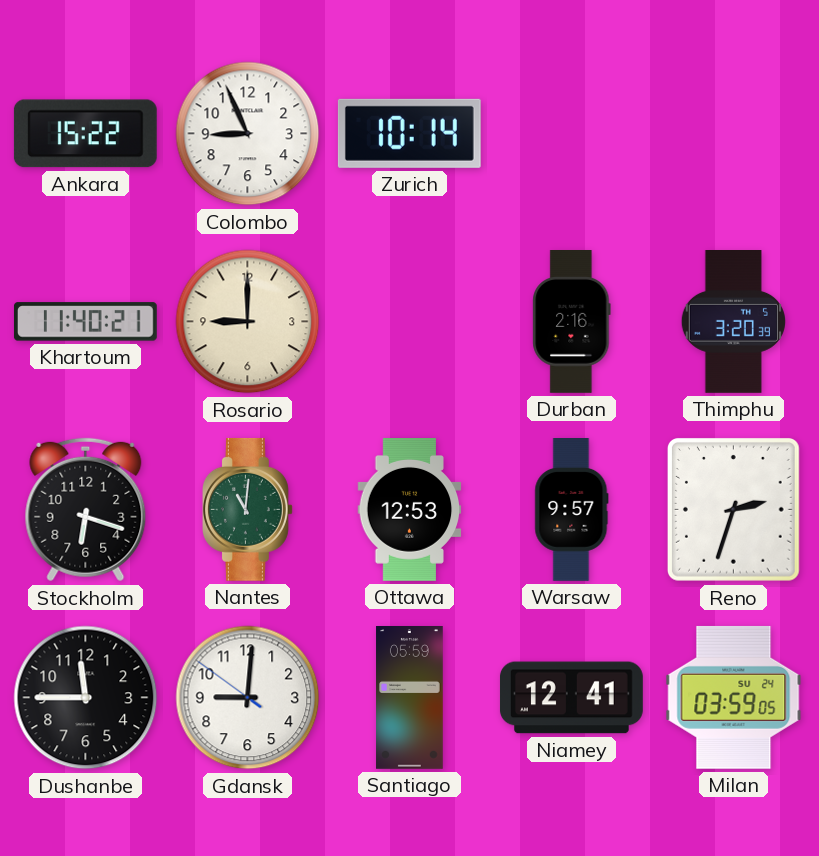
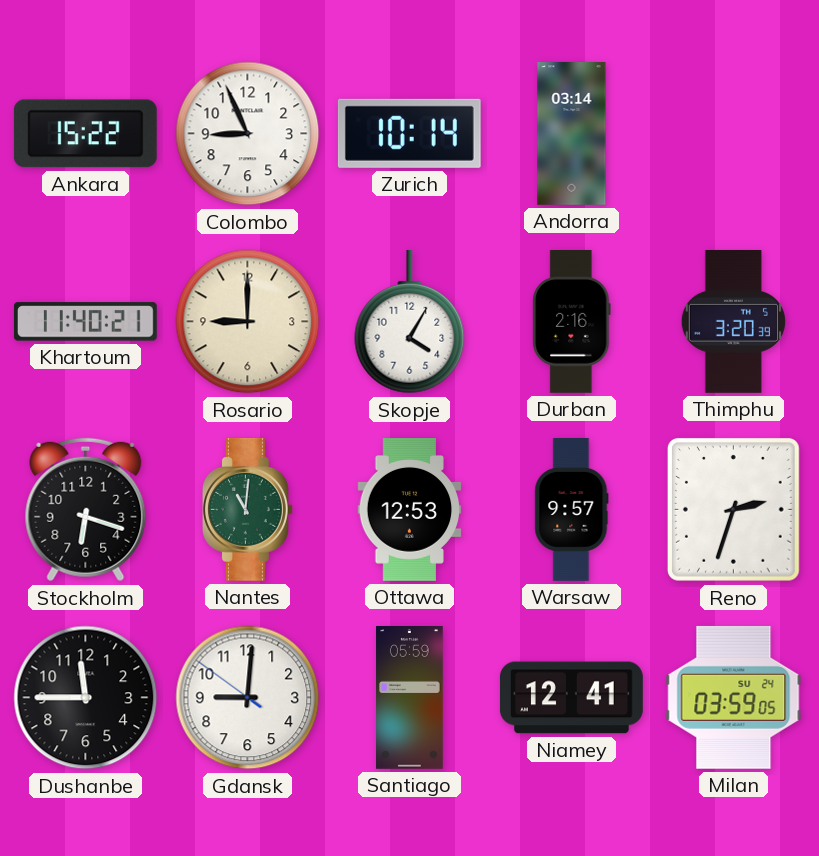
Andorra: none -> 03:14 (572, 134)
Skopje: none -> 4:05 (410, 322)
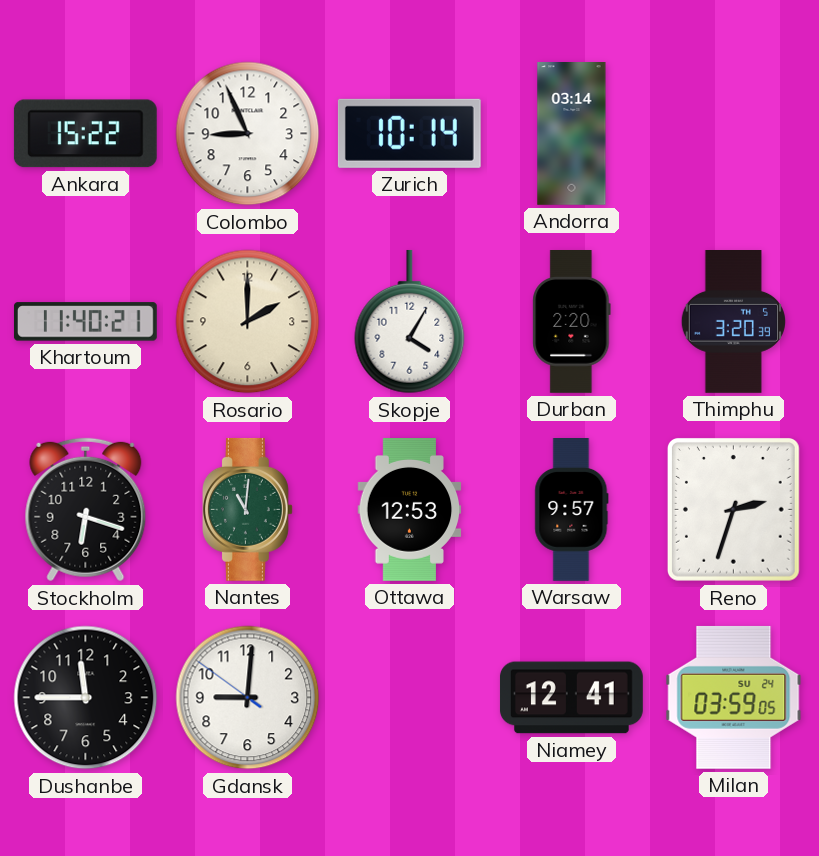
Rosario: 9:00 -> 2:00 (248, 322)
Durban: 2:16 -> 2:20 (572, 322)
Santiago: 05:59 -> none (410, 698)
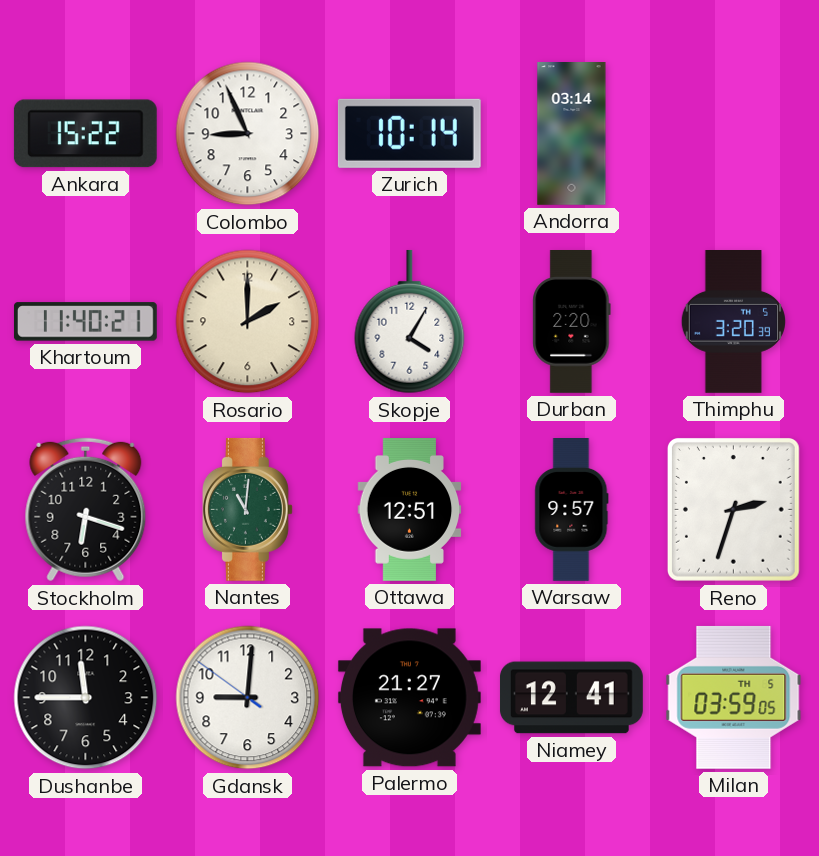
Ottawa: 12:53 -> 12:51 (410, 510)
Palermo: none -> 21:27 (409, 698)
Milan date: SU 24 -> TH 5 (734, 697)
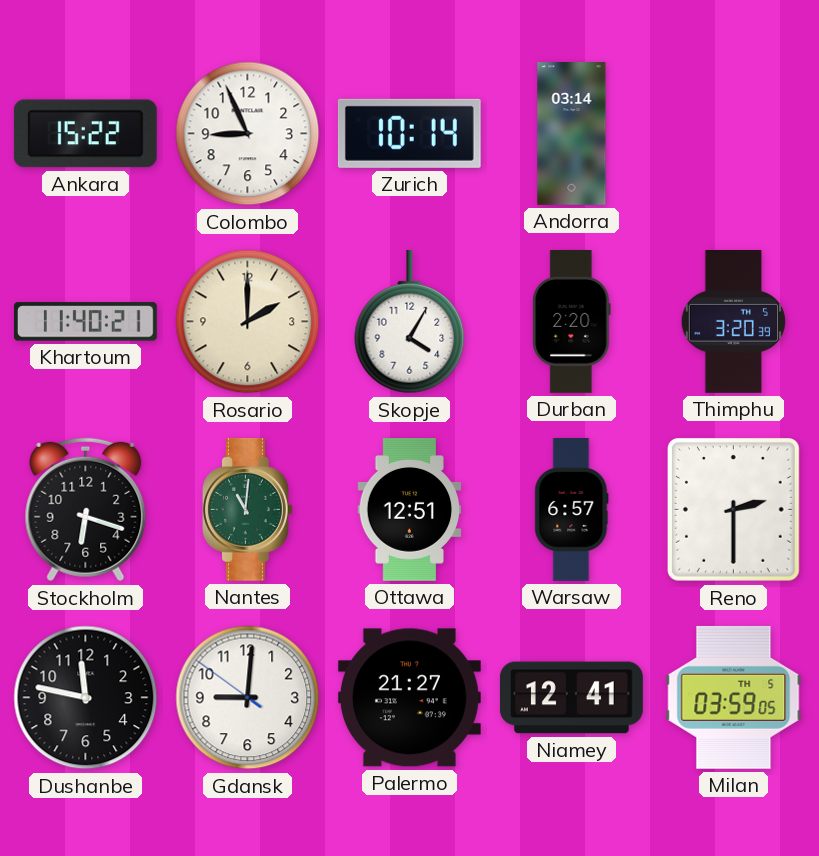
Warsaw: 9:57 -> 6:57 (572, 510)
Reno: 2:33 -> 2:30 (733, 510)
Dushanbe: 11:45 -> 11:47 (86, 698)
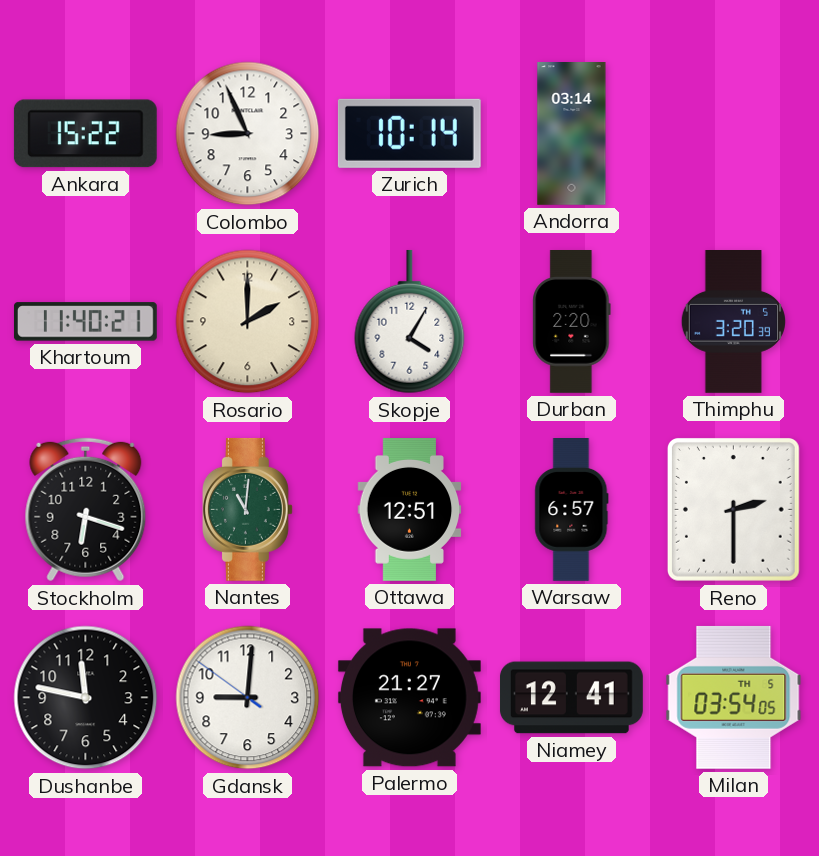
Milan: 03:59 -> 03:54 (734, 697)
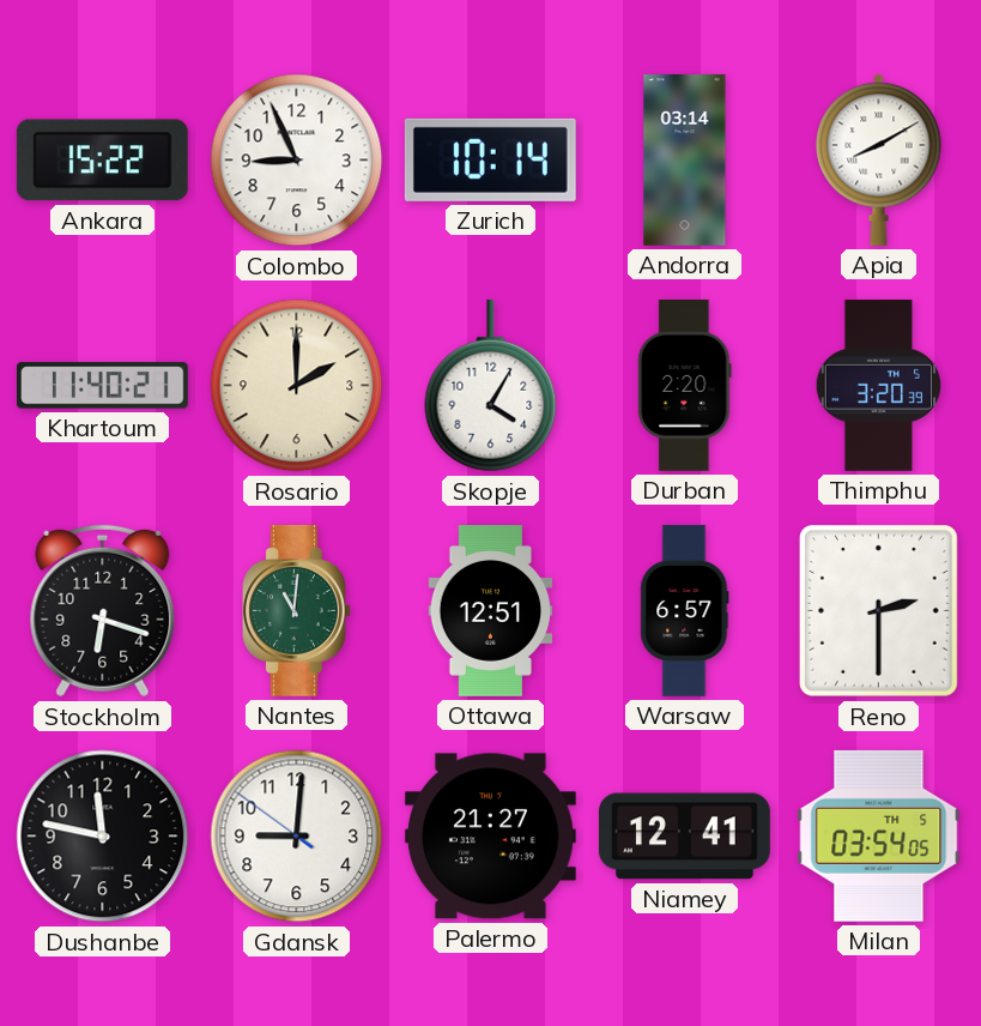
Apia: none -> 8:10 (879, 159)
